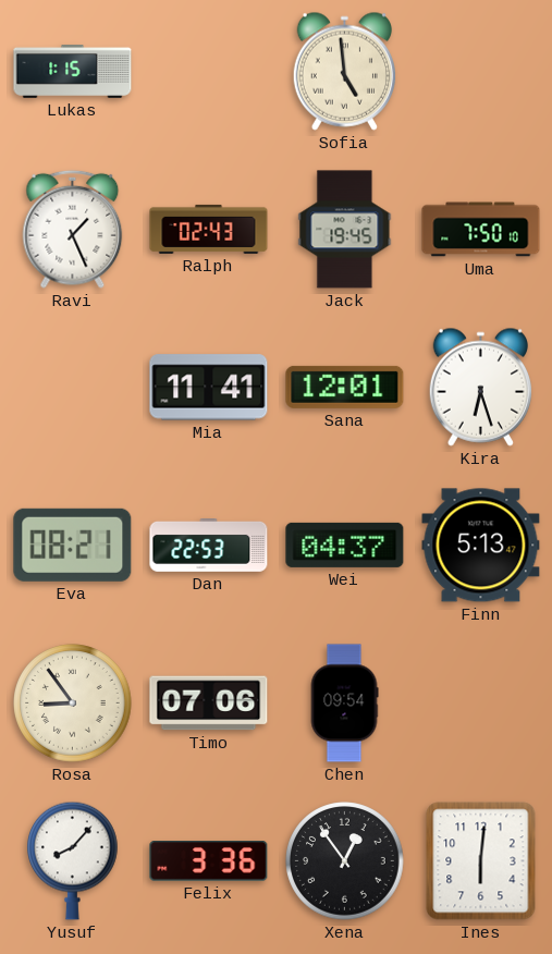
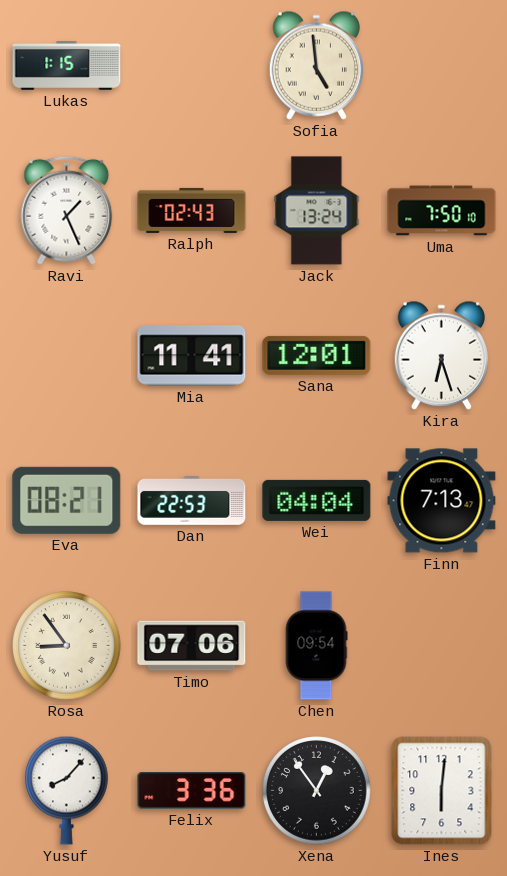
Jack: 19:45 -> 13:24 (317, 211)
Wei: 04:37 -> 04:04 (317, 500)
Finn: 5:13 -> 7:13 (442, 501)
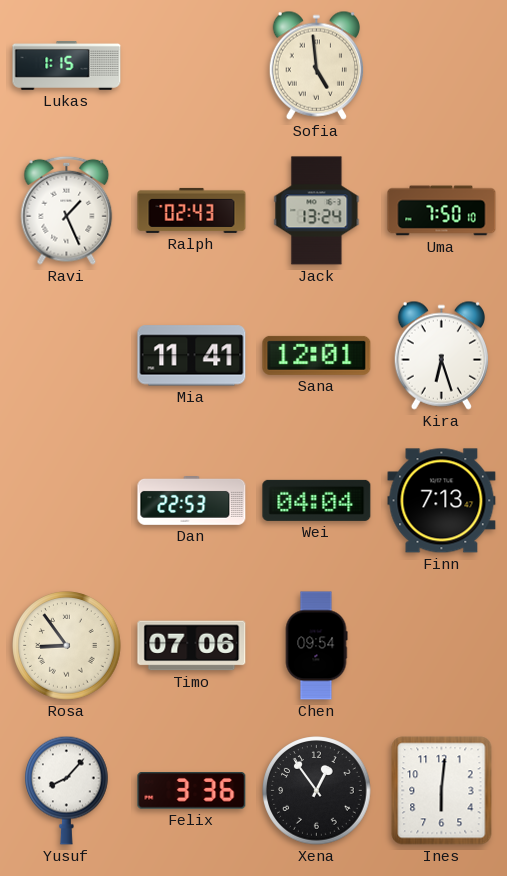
Eva: 08:21 -> none (67, 500)
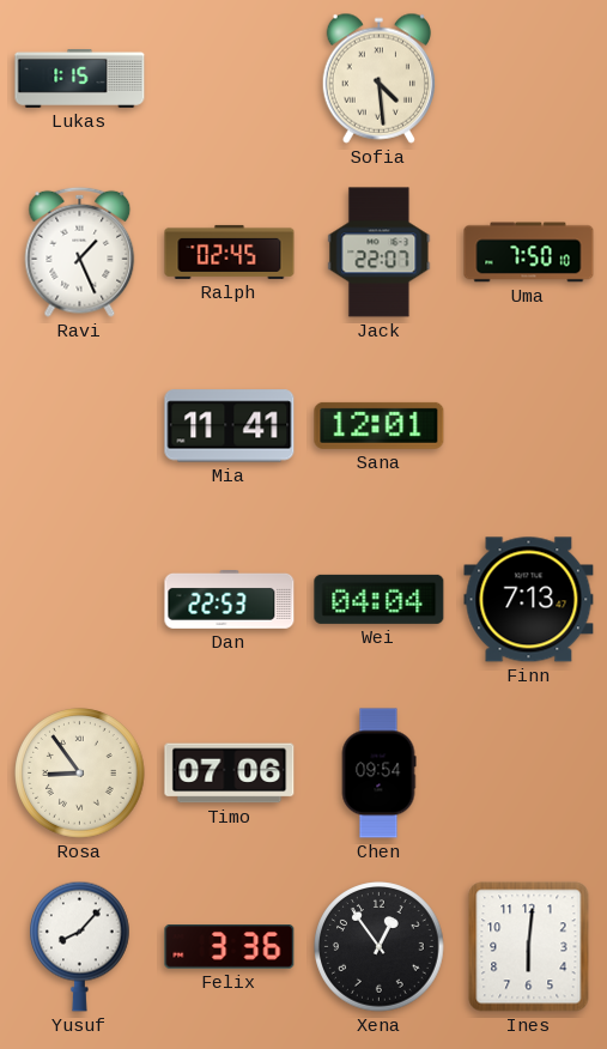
Sofia: 4:59 -> 4:29 (378, 78)
Ralph: 02:43 -> 02:45 (230, 251)
Jack: 13:24 -> 22:07 (380, 253)
Kira: 6:27 -> none (441, 355)
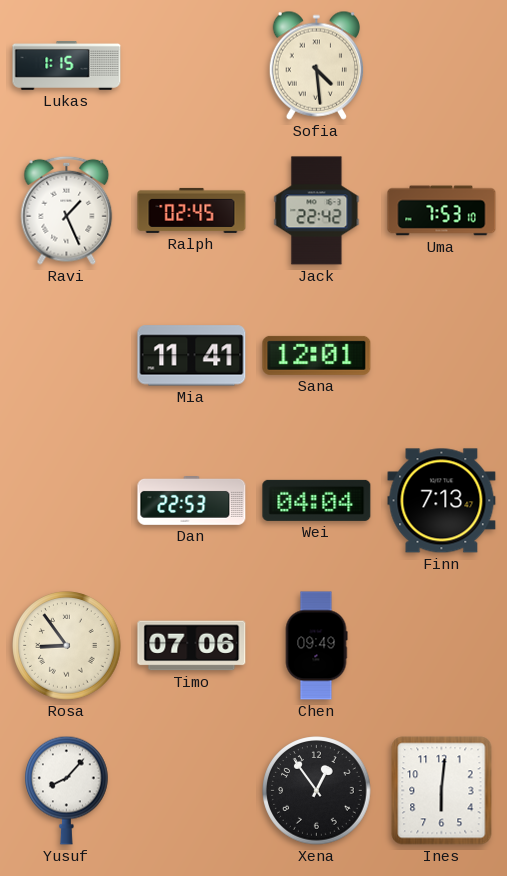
Jack: 22:07 -> 22:42 (317, 211)
Uma: 7:50 -> 7:53 (442, 211)
Chen: 09:54 -> 09:49 (316, 646)
Felix: 3:36 -> none (230, 947)
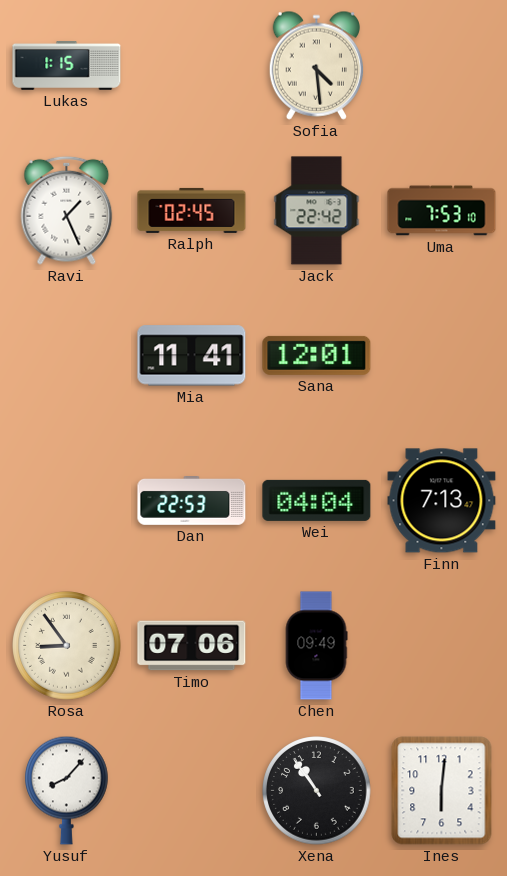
Xena: 12:54 -> 10:54 (317, 791)
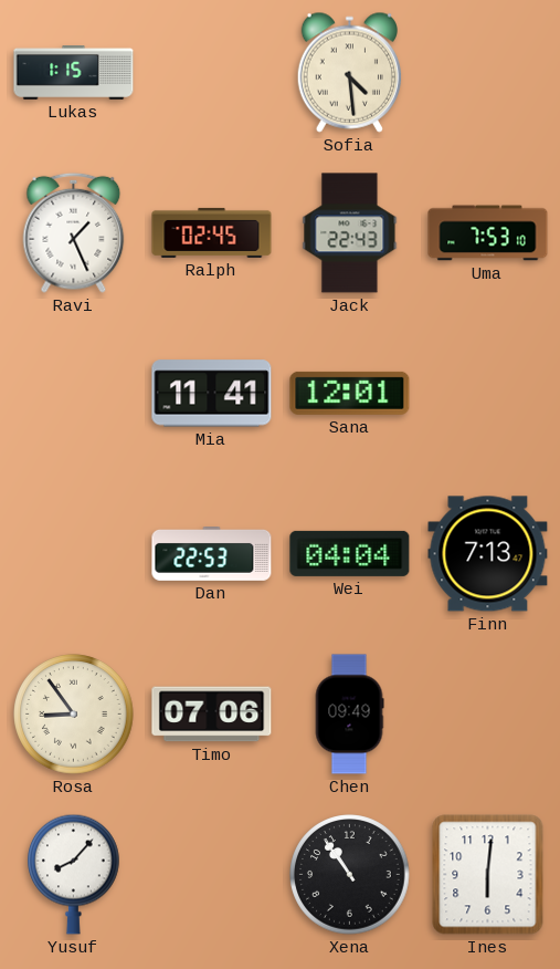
Jack: 22:42 -> 22:43 (350, 233)
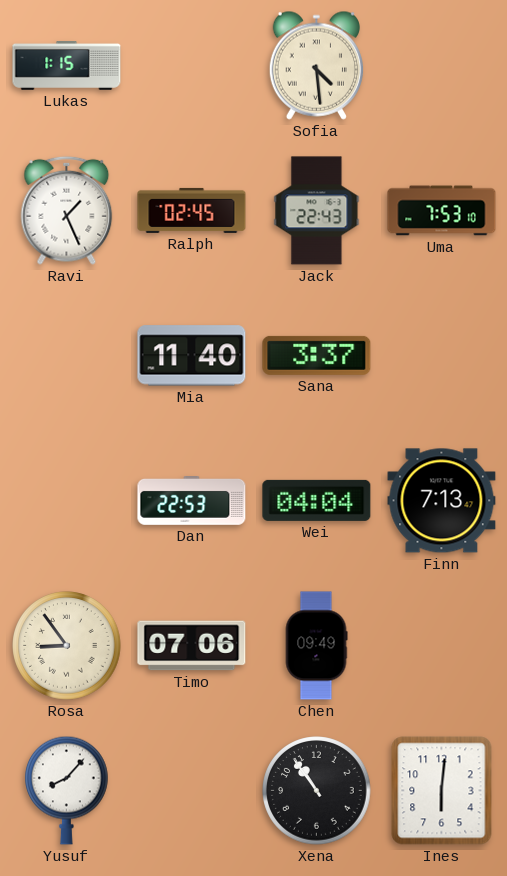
Mia: 11:41 -> 11:40 (192, 356)
Sana: 12:01 -> 3:37 (317, 355)
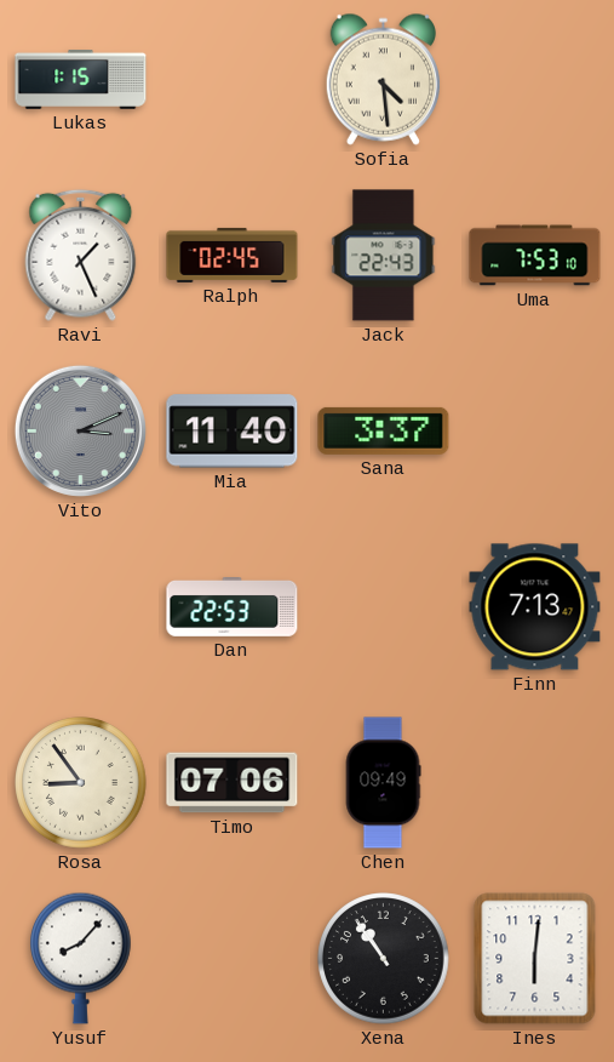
Vito: none -> 3:11 (80, 430)
Wei: 04:04 -> none (317, 500)
